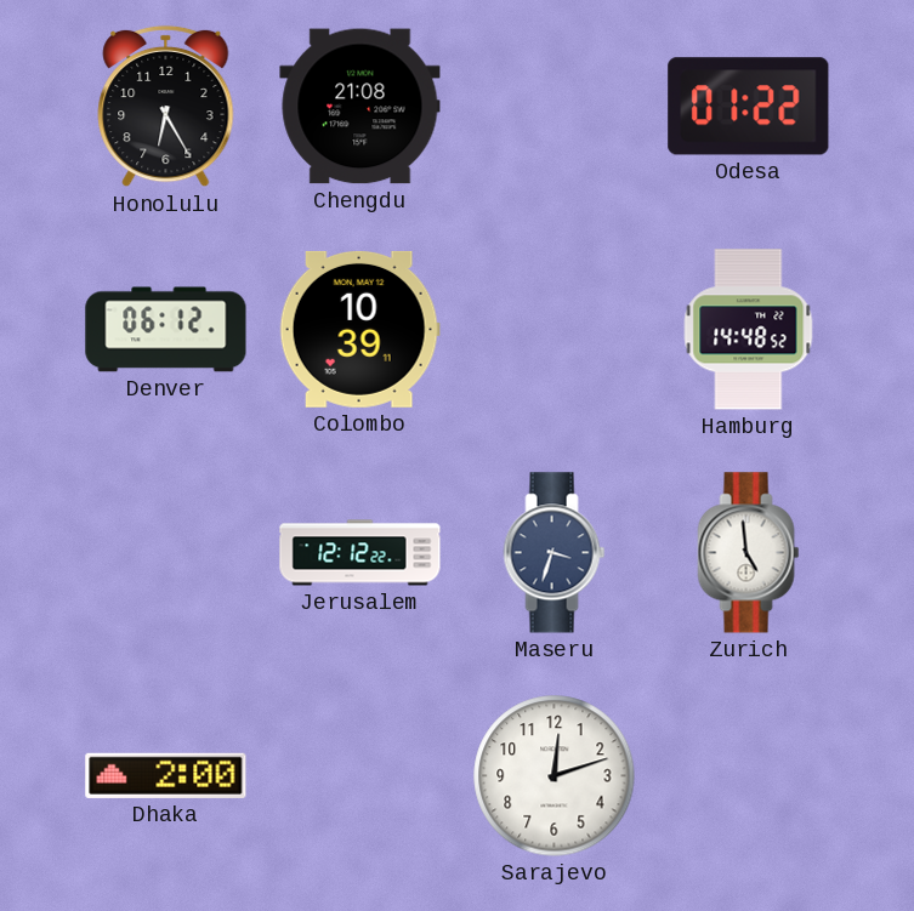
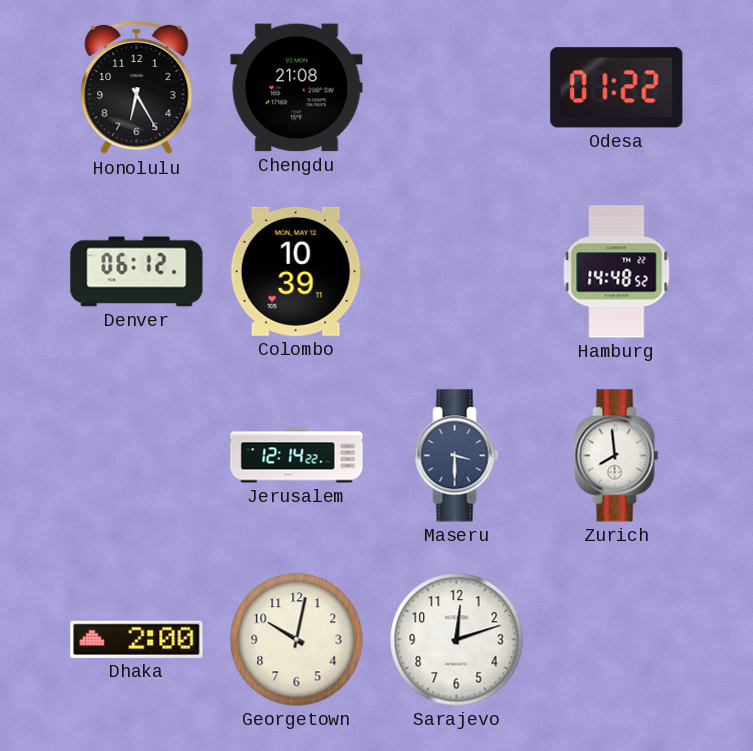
Jerusalem: 12:12 -> 12:14 (297, 456)
Maseru: 3:33 -> 3:30 (457, 456)
Zurich: 4:59 -> 7:59 (617, 456)
Georgetown: none -> 10:02 (297, 640)
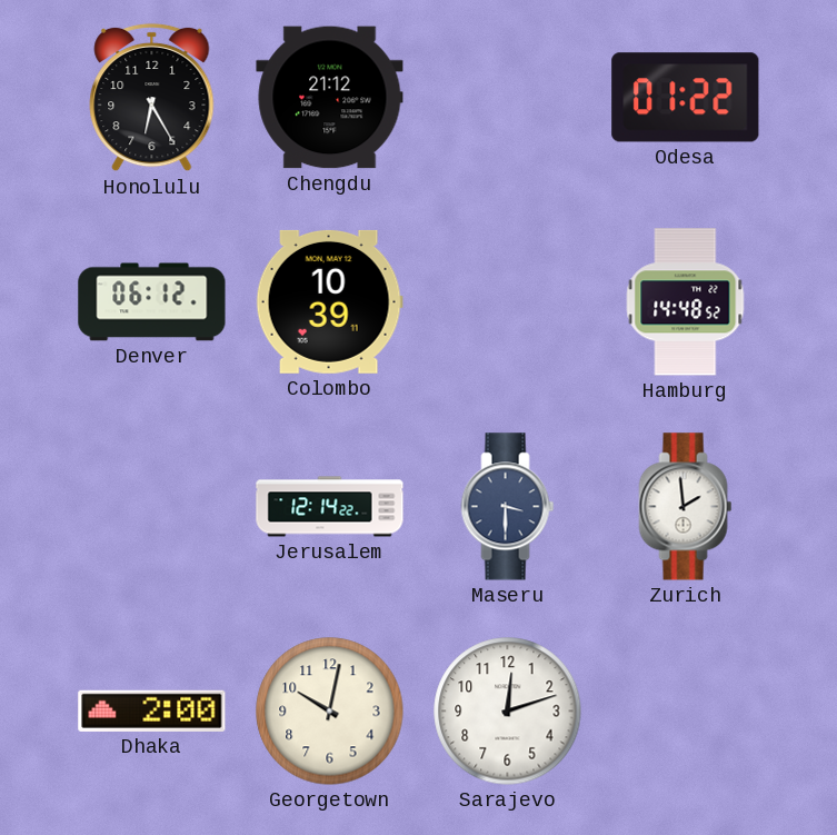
Chengdu: 21:08 -> 21:12 (330, 98)
Zurich: 7:59 -> 1:59 (686, 507)
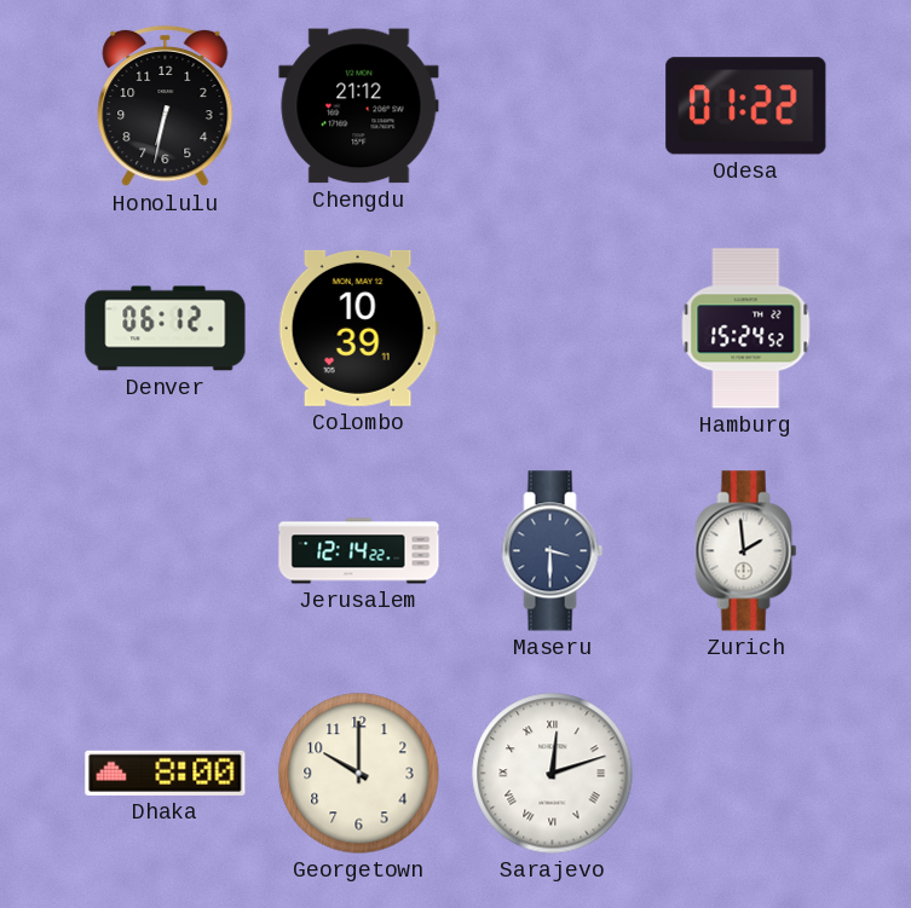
Honolulu: 6:25 -> 6:32 (166, 106)
Hamburg: 14:48 -> 15:24 (746, 329)
Dhaka: 2:00 -> 8:00 (166, 773)
Georgetown: 10:02 -> 10:00 (359, 774)
Sarajevo numerals: Arabic -> Roman (553, 774)
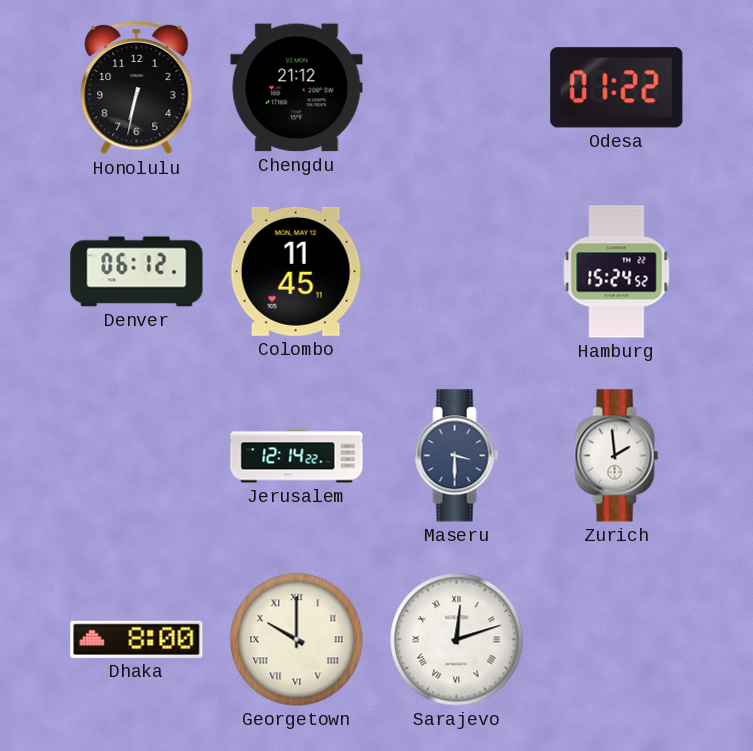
Colombo: 10:39 -> 11:45 (296, 271)
Georgetown numerals: Arabic -> Roman (297, 640)
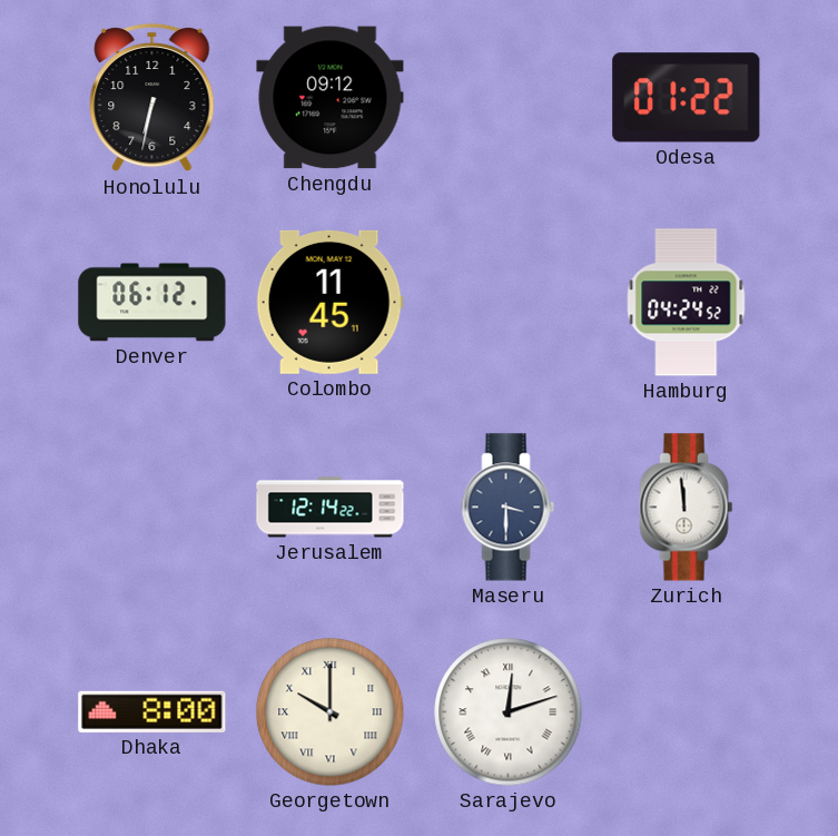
Chengdu: 21:12 -> 09:12 (331, 98)
Hamburg: 15:24 -> 04:24 (687, 303)
Zurich: 1:59 -> 11:59 (687, 508)
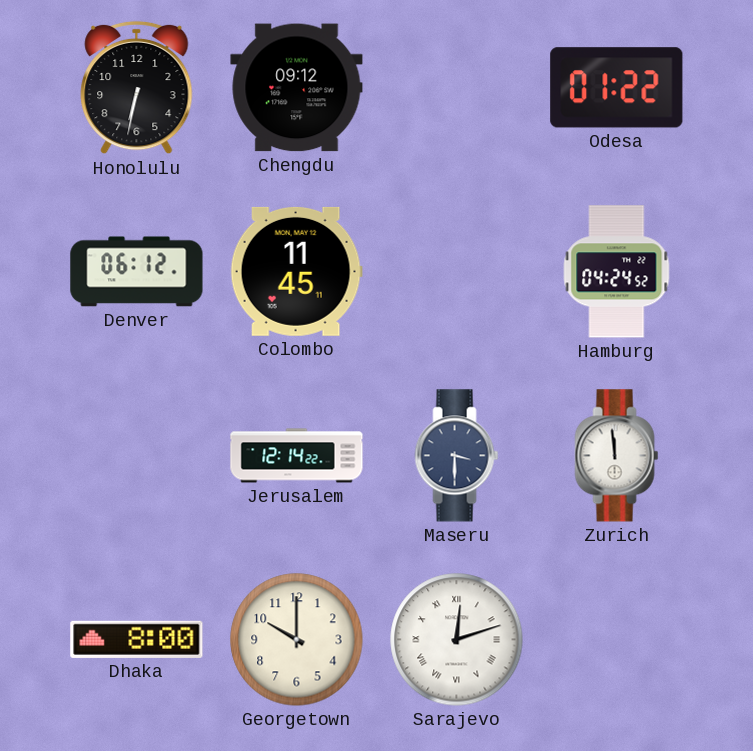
Georgetown numerals: Roman -> Arabic (297, 640)
